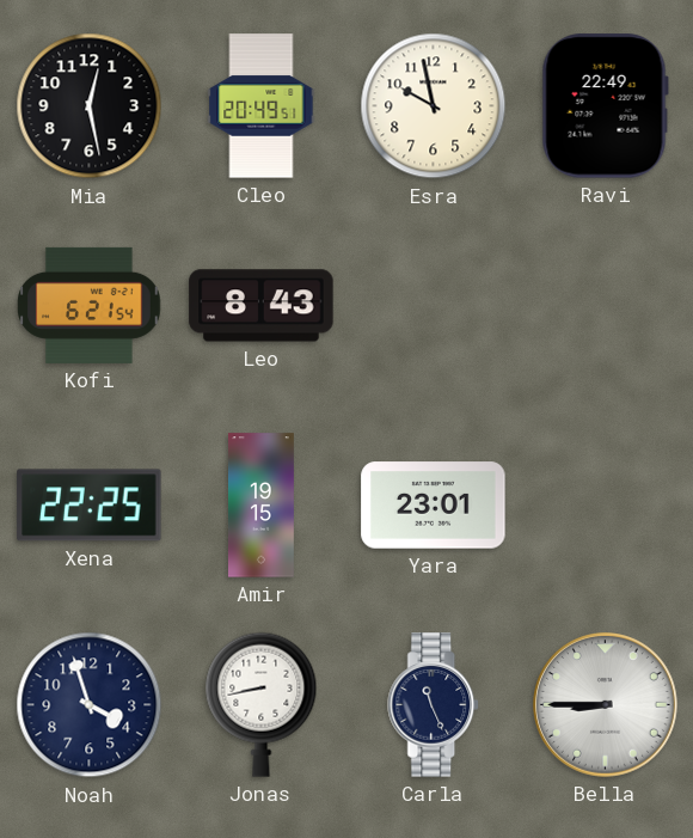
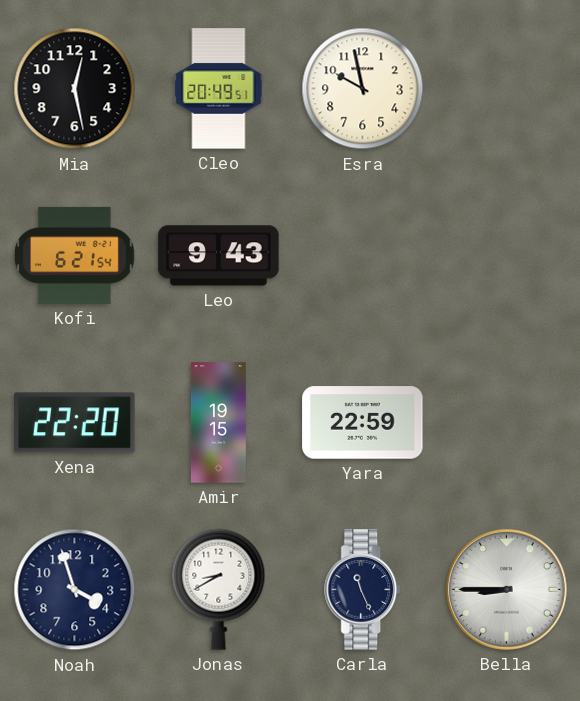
Ravi: 22:49 -> none (605, 106)
Leo: 8:43 -> 9:43 (219, 256)
Xena: 22:25 -> 22:20 (75, 423)
Yara: 23:01 -> 22:59 (363, 423)
Jonas: 8:43 -> 8:40 (219, 589)
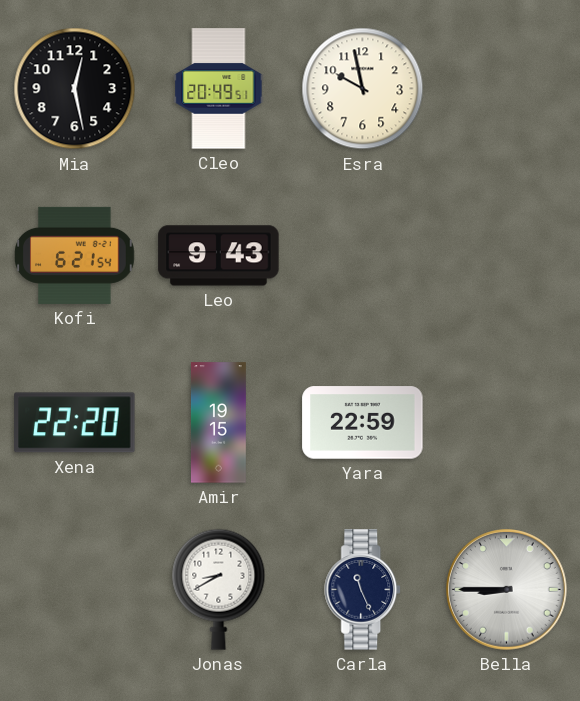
Noah: 3:57 -> none (75, 590)
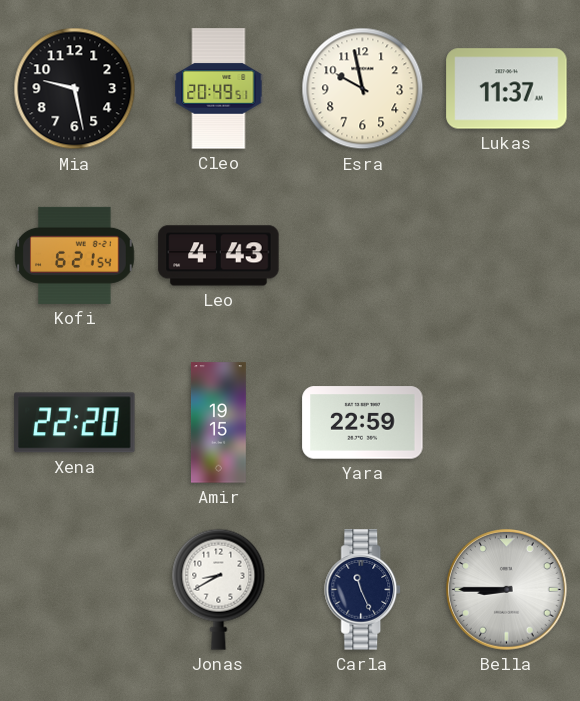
Mia: 12:28 -> 9:28 (75, 89)
Lukas: none -> 11:37 (507, 89)
Leo: 9:43 -> 4:43 (219, 256)
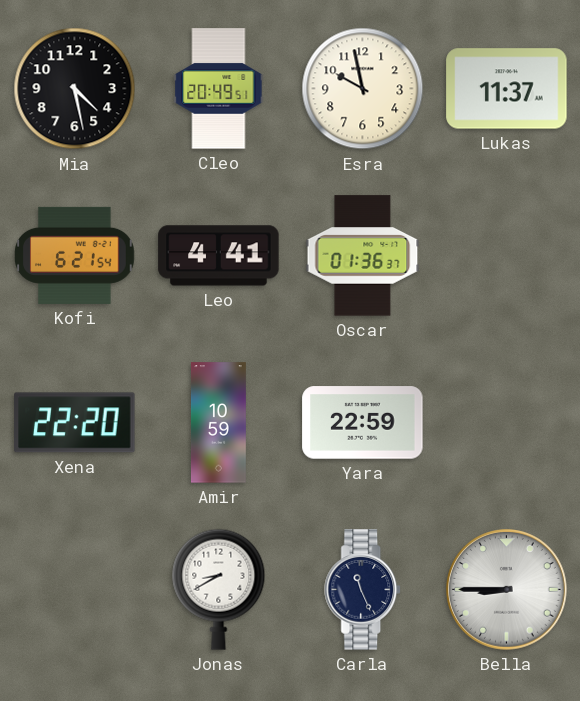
Mia: 9:28 -> 4:28 (75, 89)
Leo: 4:43 -> 4:41 (219, 256)
Oscar: none -> 01:36 (363, 256)
Amir: 19:15 -> 10:59 (218, 423)
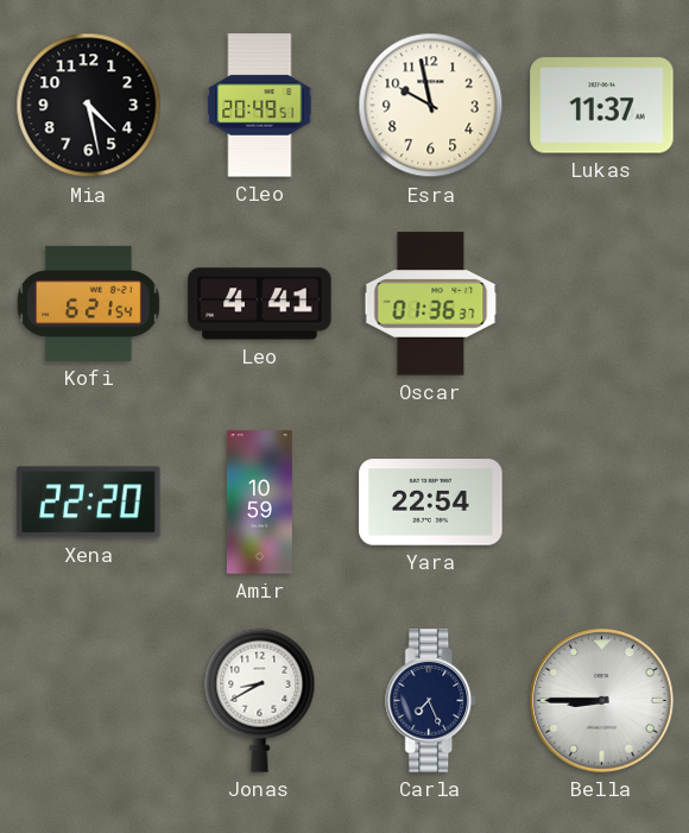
Yara: 22:59 -> 22:54 (431, 503)
Carla: 11:26 -> 7:26 (431, 701)
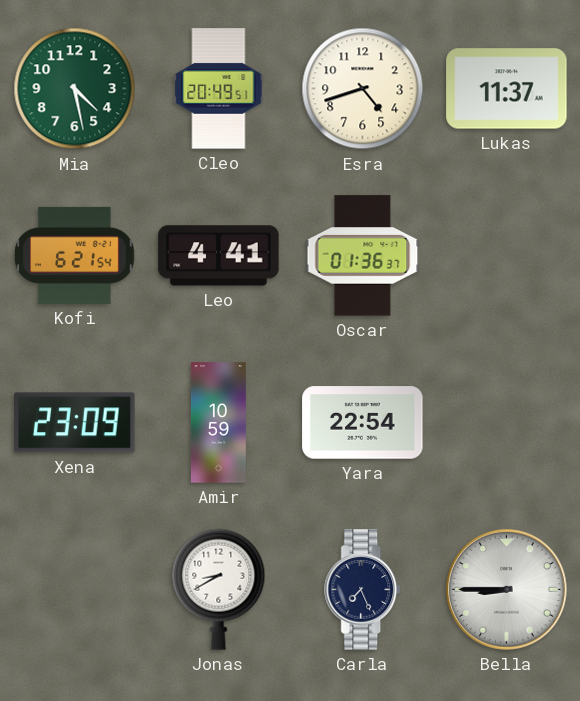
Mia dial: black -> green (75, 89)
Esra: 9:58 -> 4:42 (363, 89)
Xena: 22:20 -> 23:09 (75, 423)
